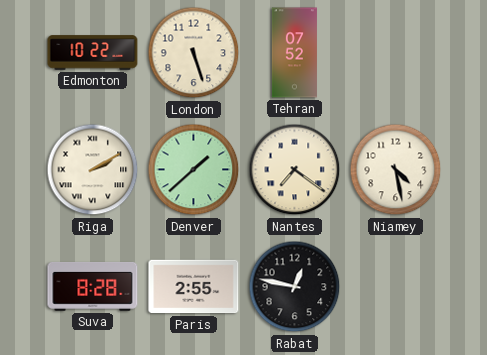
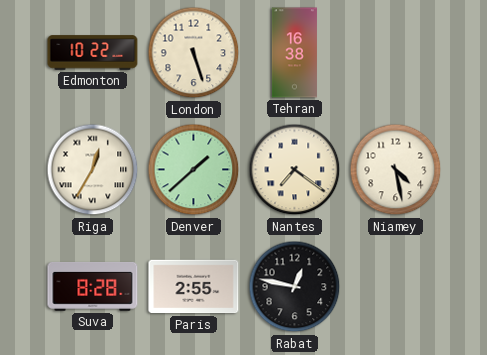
Tehran: 07:52 -> 16:38 (294, 53)
Riga: 2:10 -> 12:35 (93, 170)
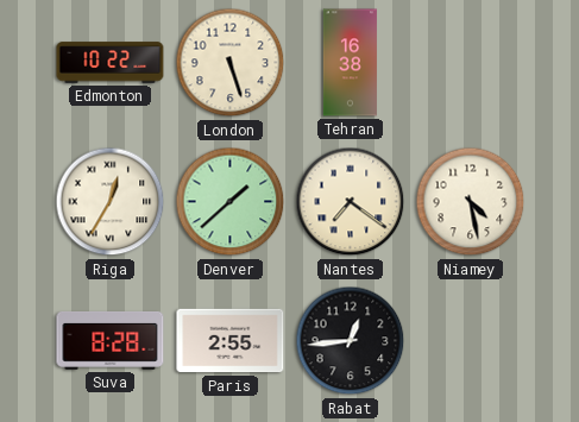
Rabat: 12:47 -> 12:44 (351, 341)
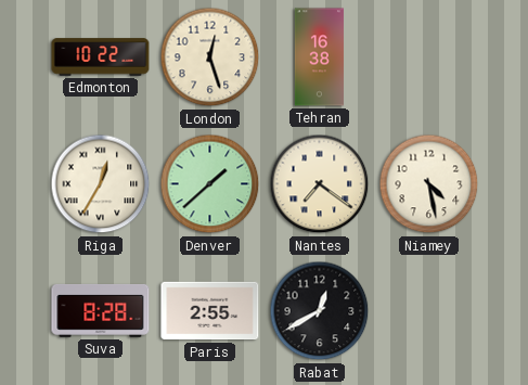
London: 5:27 -> 12:27 (210, 57)
Rabat: 12:44 -> 12:40 (320, 311)
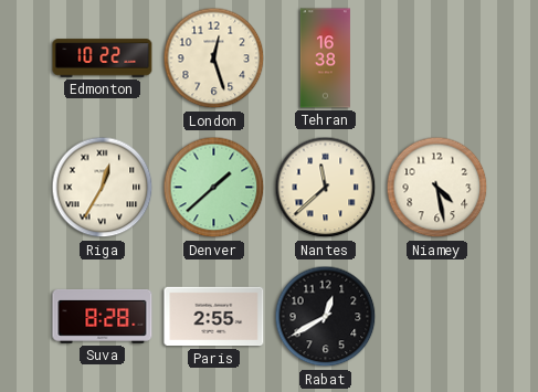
Nantes: 7:21 -> 11:38 (326, 188)
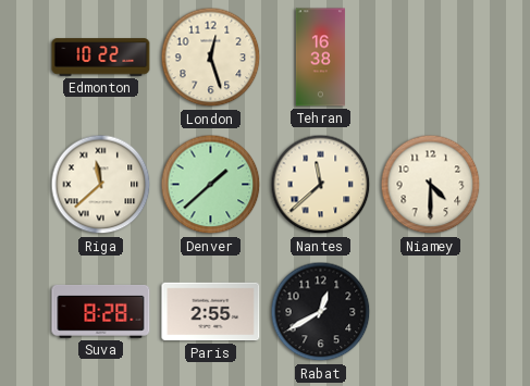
Riga: 12:35 -> 11:38 (101, 185)
Niamey: 4:28 -> 4:30 (431, 185)
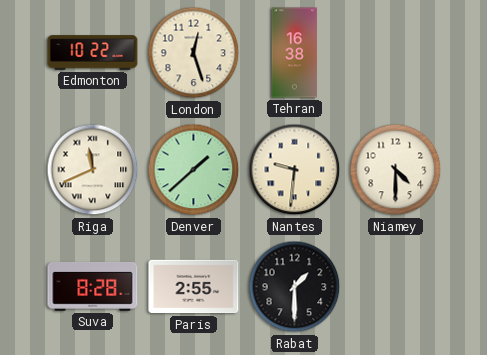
Riga: 11:38 -> 11:41 (93, 170)
Nantes: 11:38 -> 9:31 (295, 170)
Rabat: 12:40 -> 1:30 (295, 287)
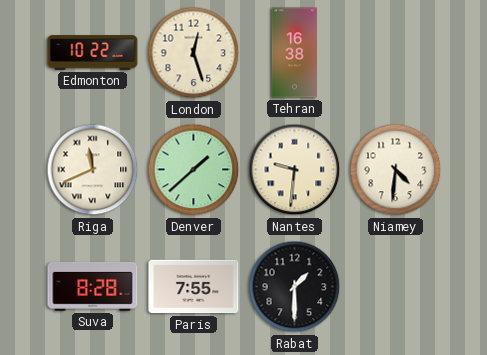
Niamey: 4:30 -> 4:31 (396, 170)
Paris: 2:55 -> 7:55 (194, 287)
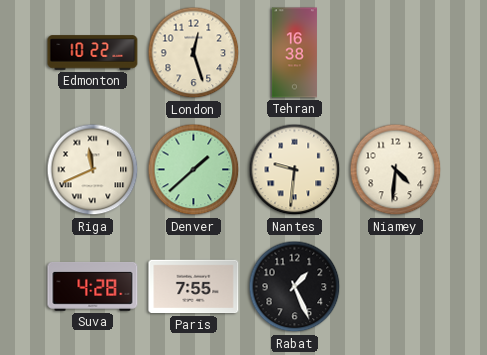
Suva: 8:28 -> 4:28 (93, 286)
Rabat: 1:30 -> 1:26 (295, 287)
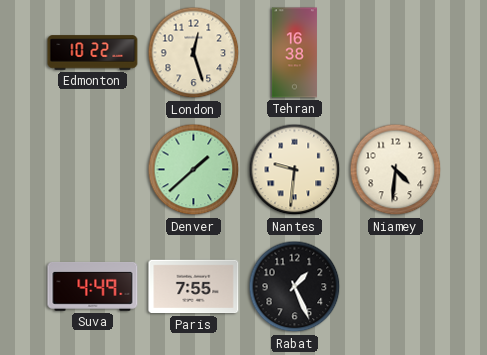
Riga: 11:41 -> none (93, 170)
Suva: 4:28 -> 4:49 (93, 286)
